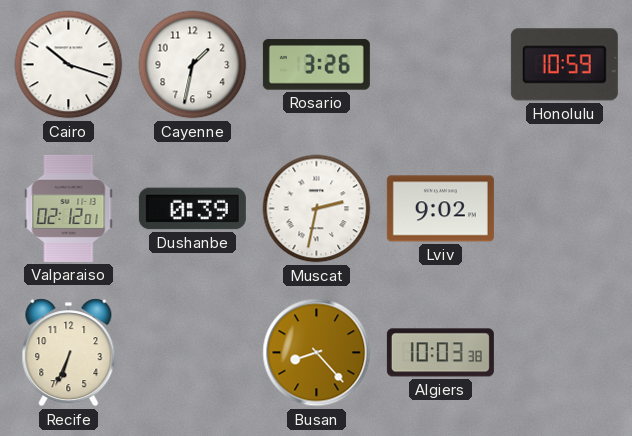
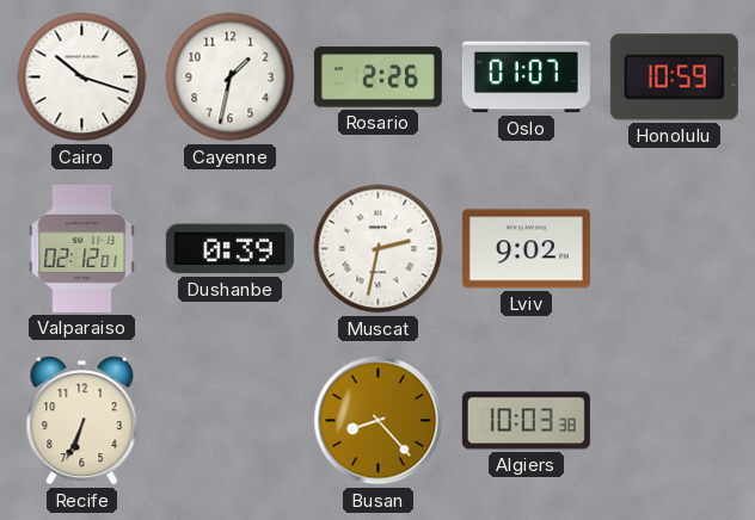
Rosario: 3:26 -> 2:26 (377, 78)
Oslo: none -> 01:07 (526, 78)
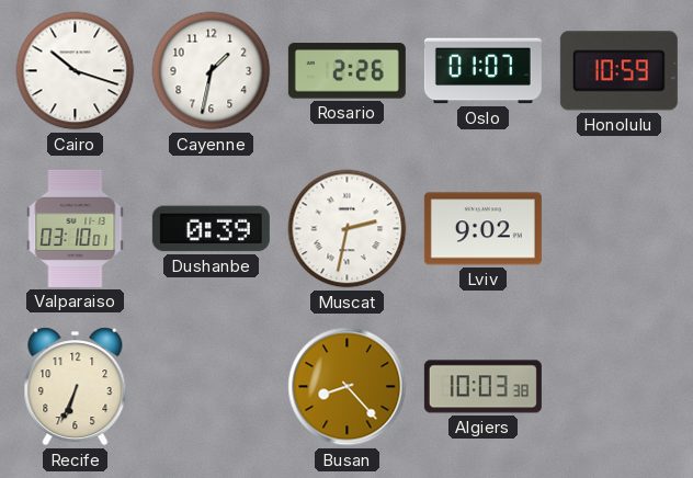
Valparaiso: 02:12 -> 03:10 (76, 228)
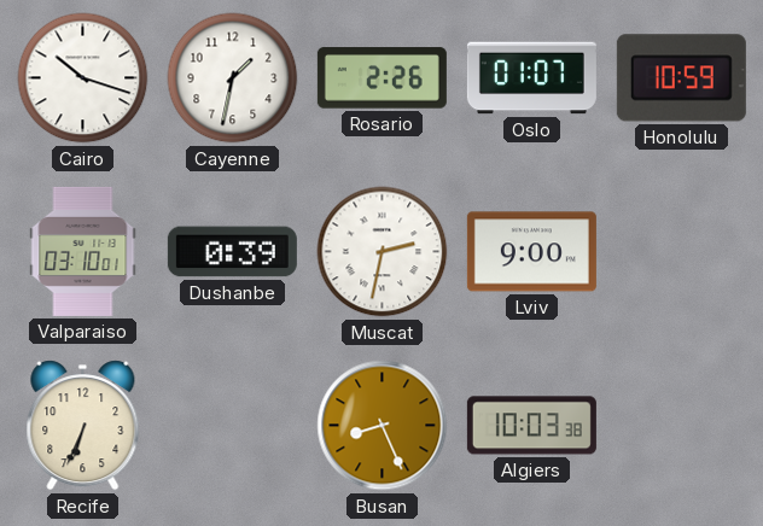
Lviv: 9:02 -> 9:00 (531, 252)
Busan: 8:23 -> 8:26 (383, 426)
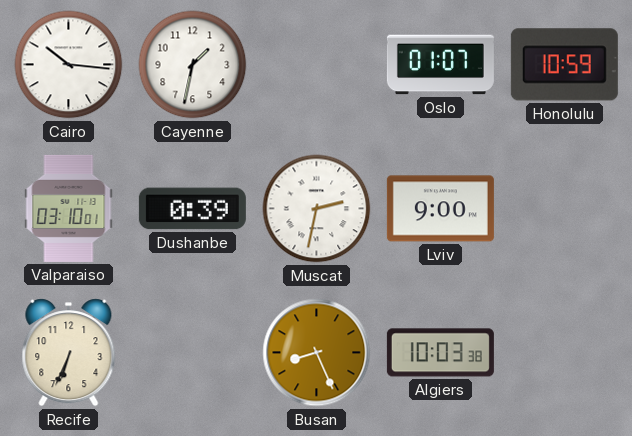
Cairo: 10:18 -> 10:16 (69, 65)
Rosario: 2:26 -> none (381, 78)
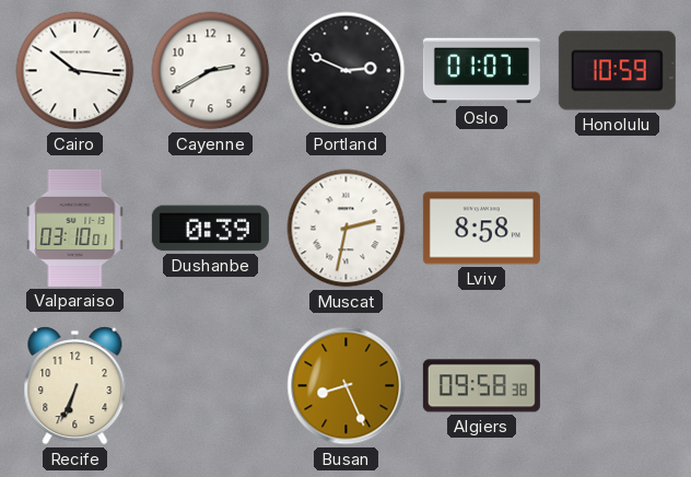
Cayenne: 1:32 -> 2:40 (211, 71)
Portland: none -> 2:49 (347, 71)
Lviv: 9:00 -> 8:58 (481, 229)
Algiers: 10:03 -> 09:58 (481, 386)
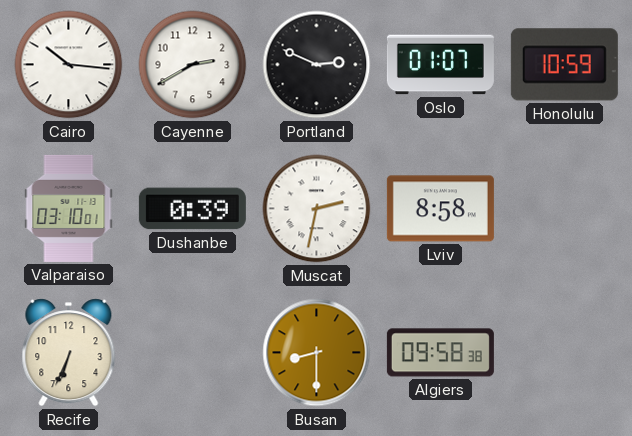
Busan: 8:26 -> 8:30 (317, 353)
